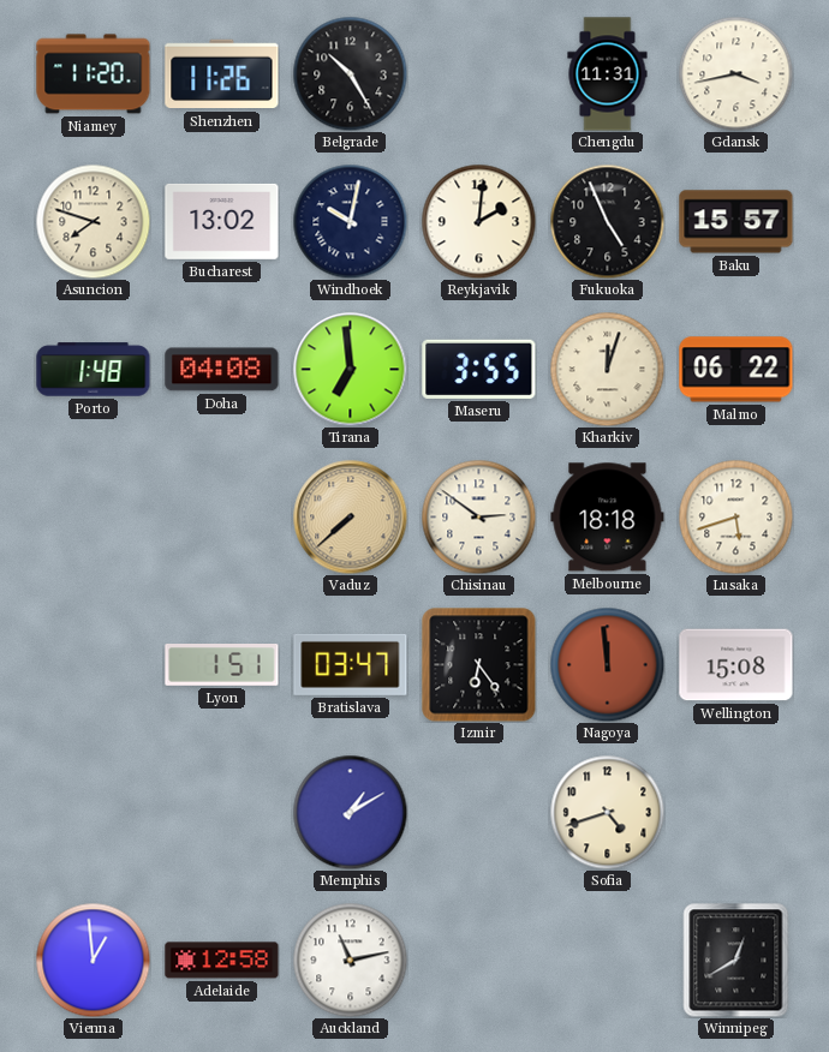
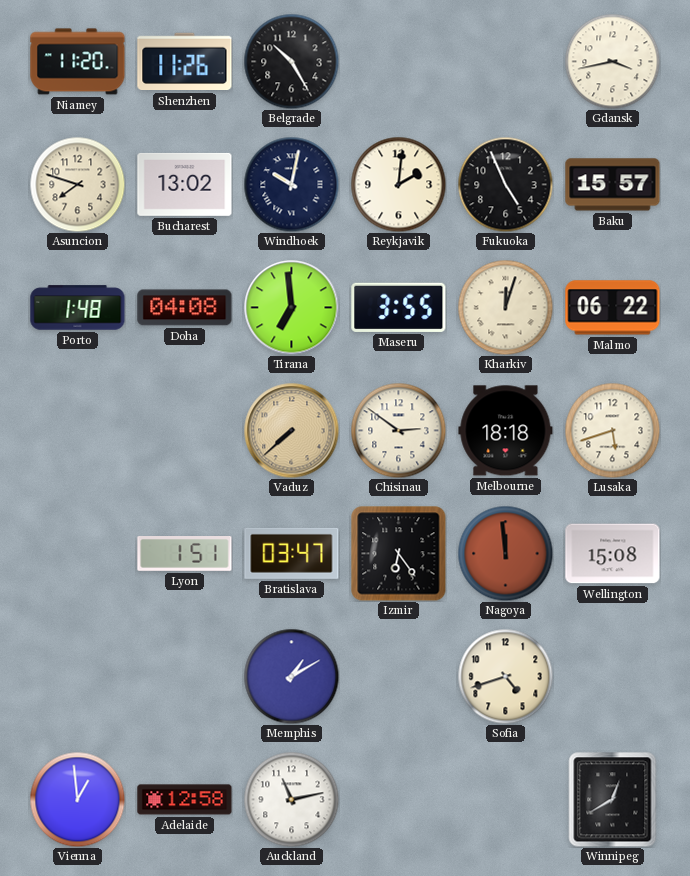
Chengdu: 11:31 -> none (608, 74)
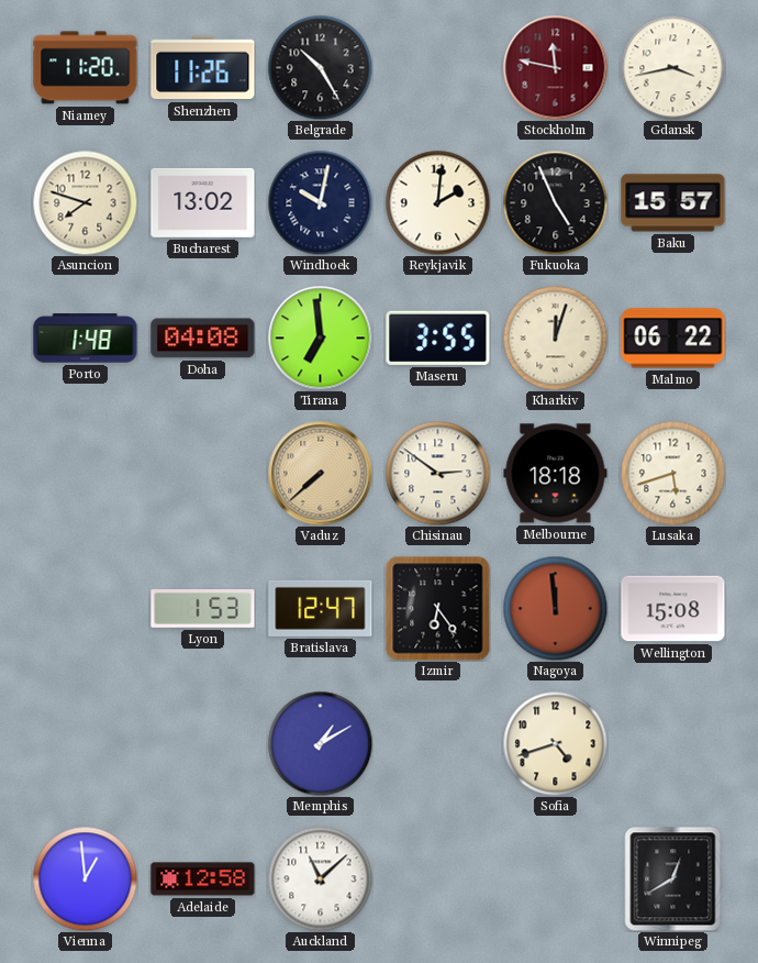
Stockholm: none -> 11:47 (555, 67)
Lyon: 1:51 -> 1:53 (203, 609)
Bratislava: 03:47 -> 12:47 (321, 608)
Auckland: 11:13 -> 11:08 (320, 878)
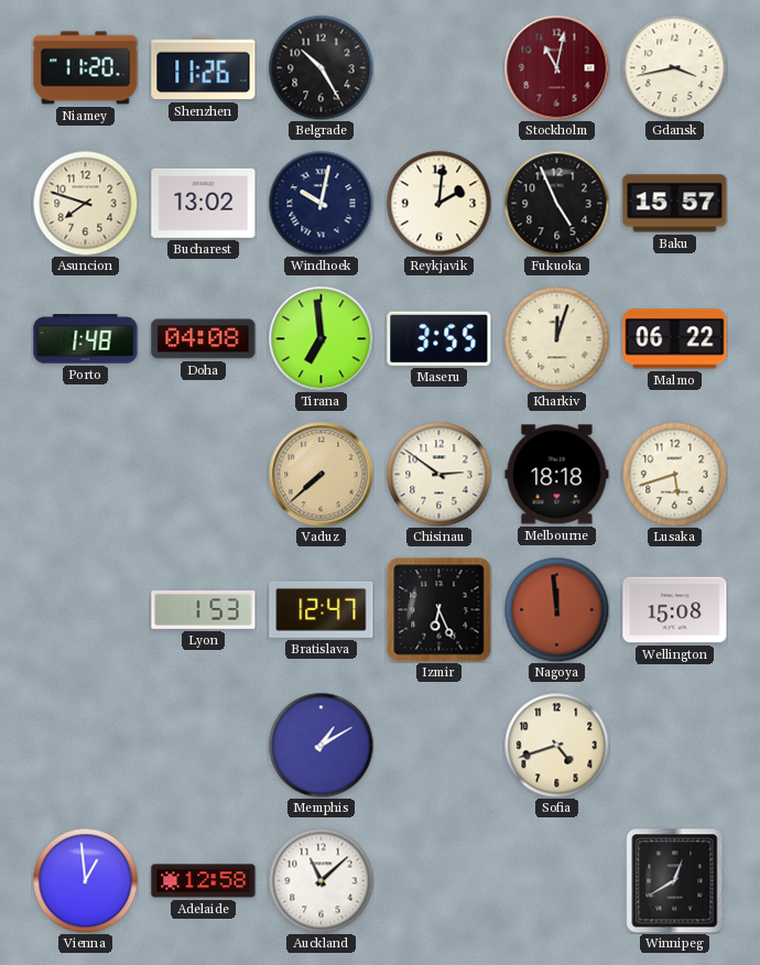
Stockholm: 11:47 -> 11:02 (556, 67)
Izmir: 6:24 -> 6:26 (439, 610)
